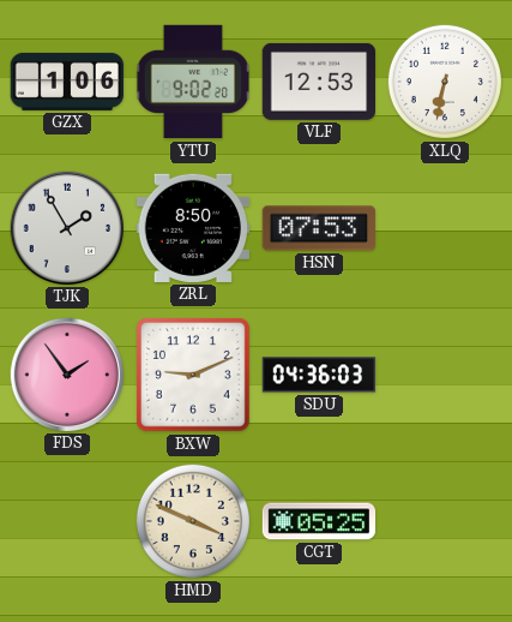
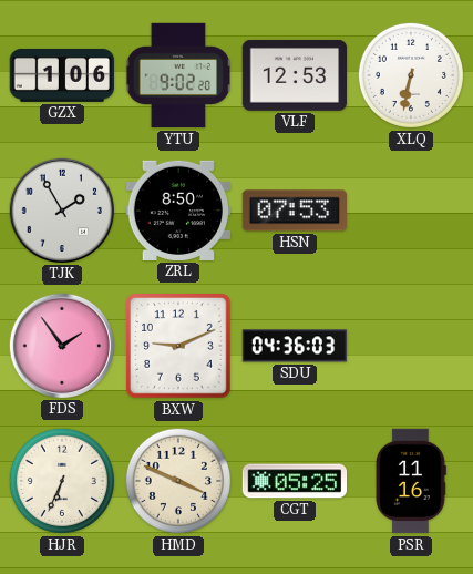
HJR: none -> 6:34 (62, 481)
PSR: none -> 11:16 (411, 481)
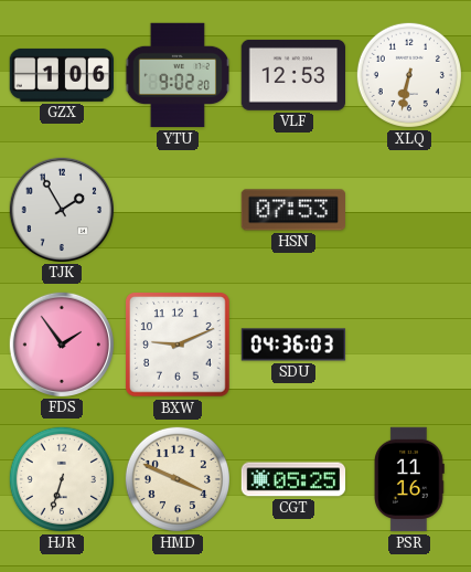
ZRL: 8:50 -> none (177, 211)
HJR: 6:34 -> 6:33 (62, 479)
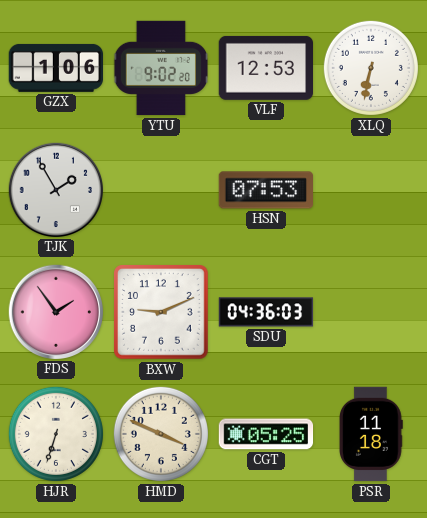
PSR: 11:16 -> 11:18 (371, 434)
